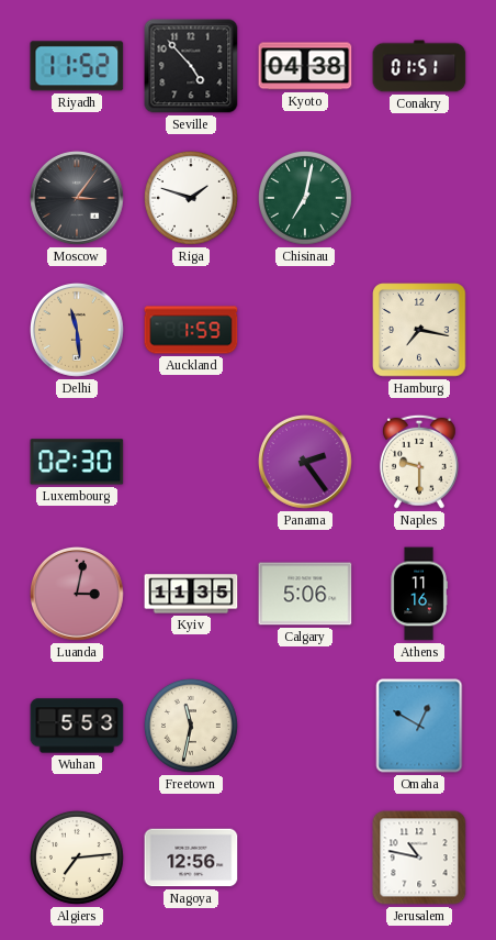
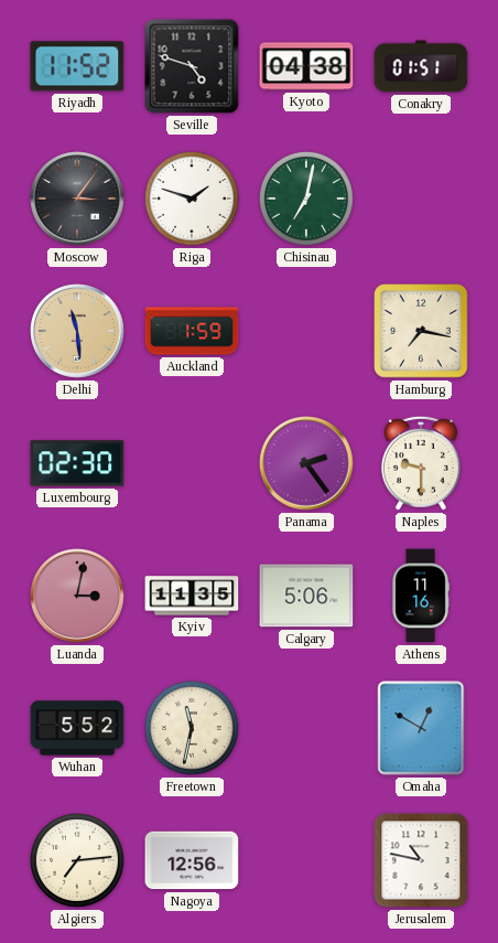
Seville: 4:53 -> 4:48 (192, 66)
Wuhan: 5:53 -> 5:52 (77, 728)
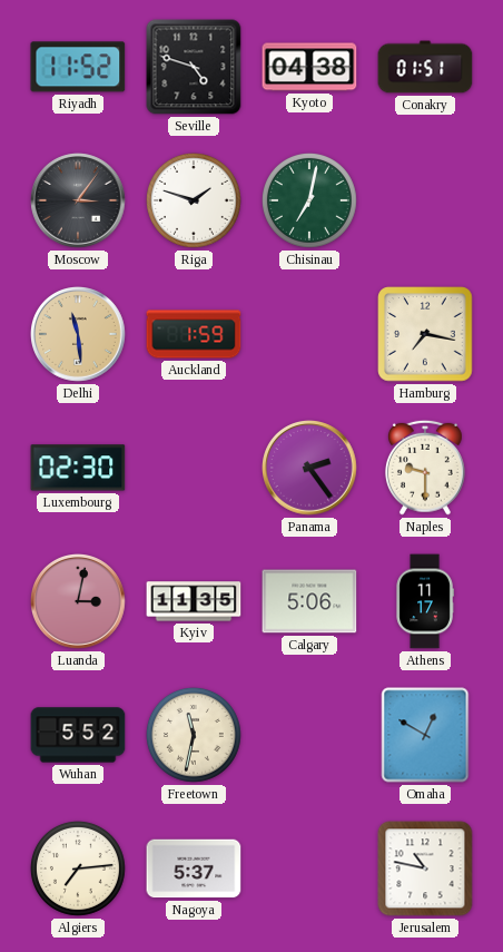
Athens: 11:16 -> 11:17 (425, 601)
Nagoya: 12:56 -> 5:37 (194, 868)
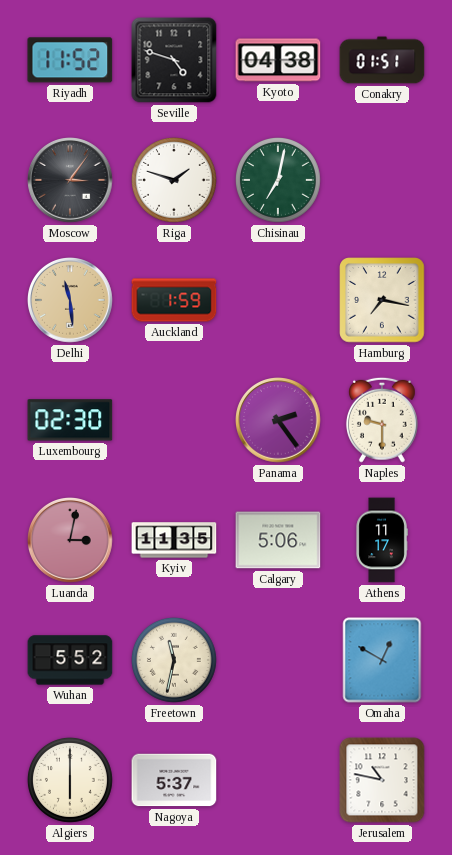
Algiers: 7:14 -> 6:00 (70, 780)
